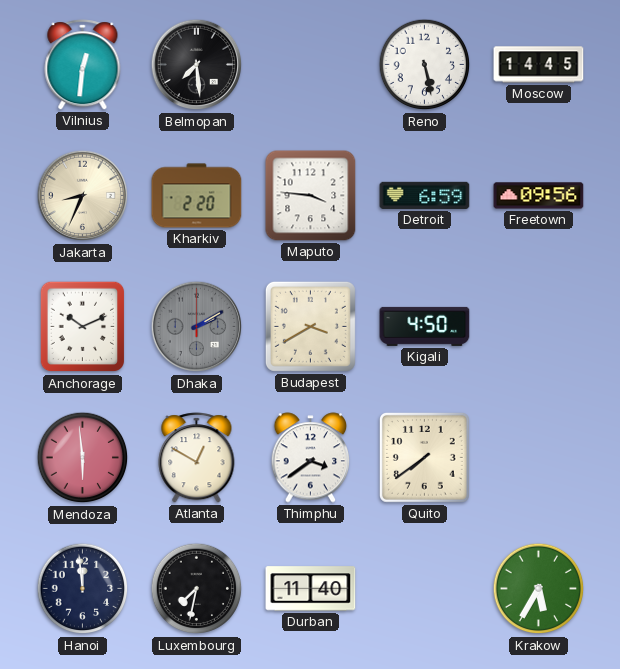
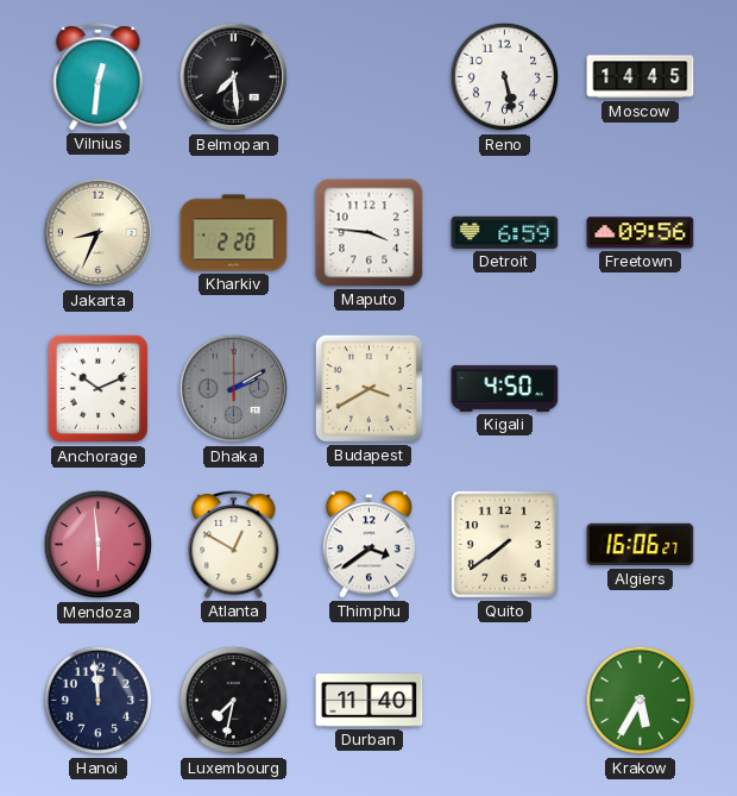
Algiers: none -> 16:06 (641, 545)
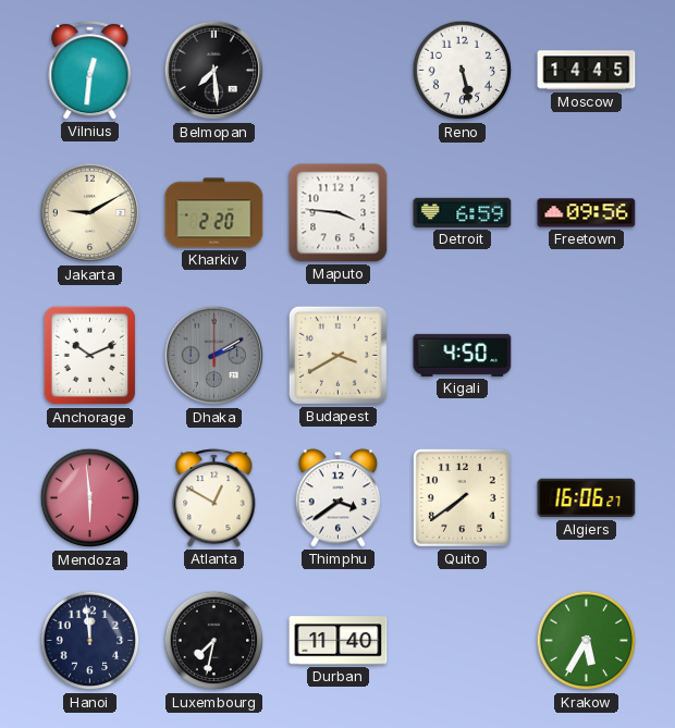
Jakarta: 8:34 -> 9:10 (90, 213)
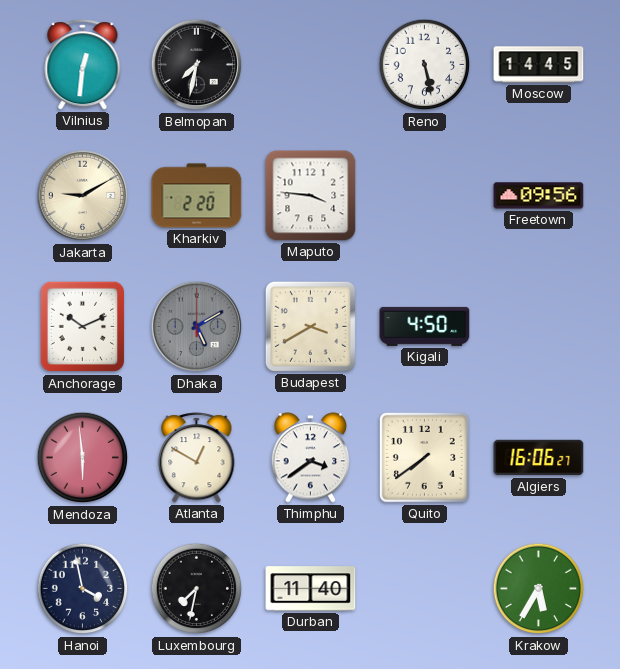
Belmopan: 7:29 -> 7:32 (197, 65)
Detroit: 6:59 -> none (463, 212)
Dhaka: 2:10 -> 5:10 (197, 327)
Hanoi: 11:59 -> 3:58 (83, 589)
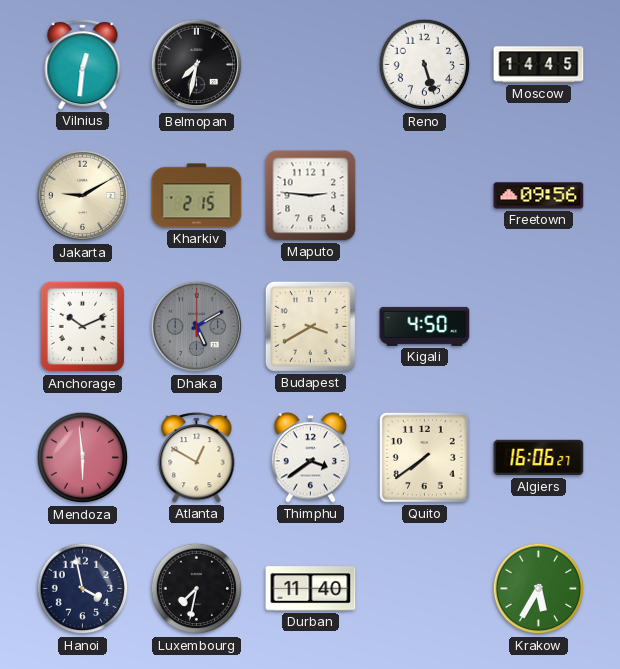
Reno: 5:28 -> 5:27 (425, 65)
Kharkiv: 2:20 -> 2:15 (197, 196)
Maputo: 3:46 -> 2:46 (311, 196)
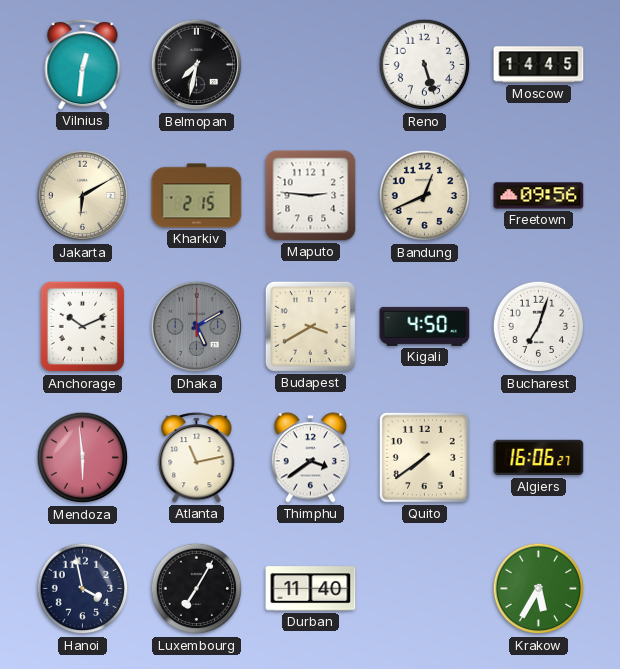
Jakarta: 9:10 -> 6:10 (83, 196)
Bandung: none -> 12:41 (425, 196)
Bucharest: none -> 7:03 (539, 327)
Atlanta: 12:50 -> 11:13 (197, 458)
Luxembourg: 7:32 -> 7:05 (197, 589)
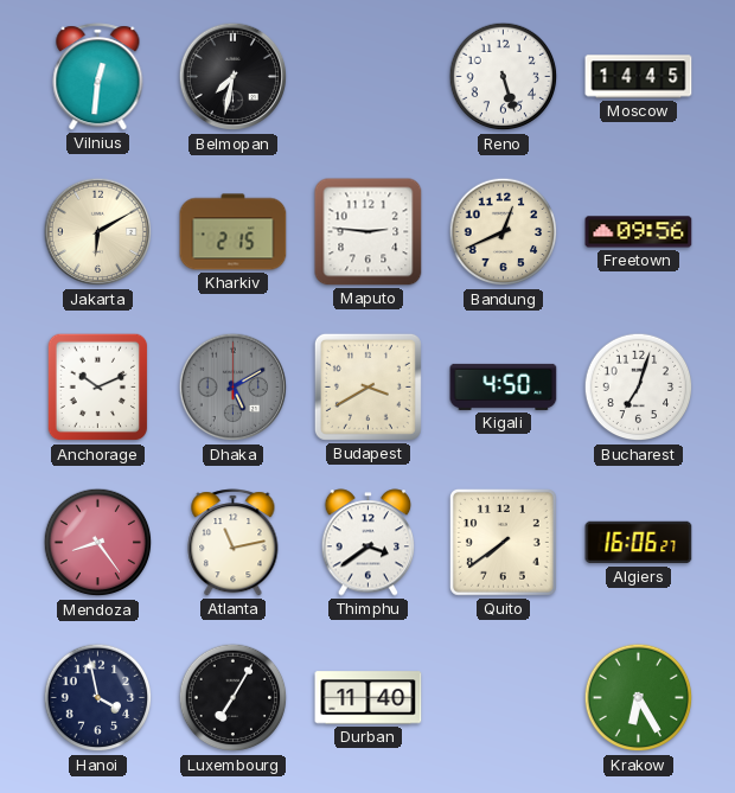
Mendoza: 5:59 -> 8:24 (98, 543)
Krakow: 5:35 -> 6:25 (639, 698)
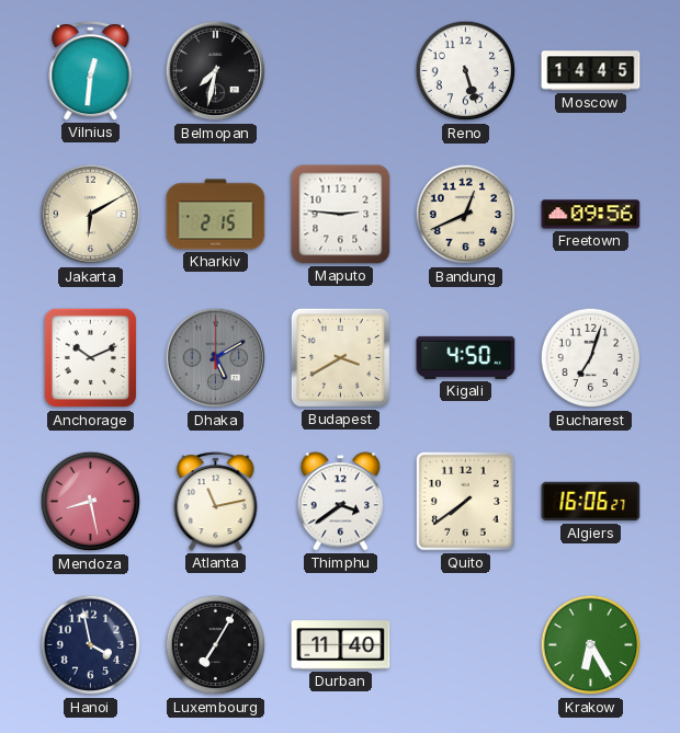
Mendoza: 8:24 -> 8:28 (91, 502)
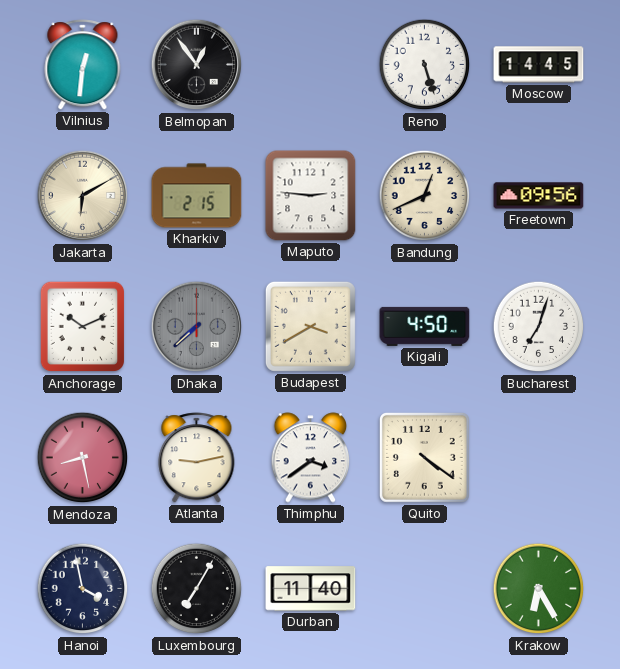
Belmopan: 7:32 -> 12:54 (197, 65)
Dhaka: 5:10 -> 7:38 (197, 327)
Atlanta: 11:13 -> 9:13 (197, 458)
Quito: 7:39 -> 4:21 (424, 457)
Algiers: 16:06 -> none (591, 502)
